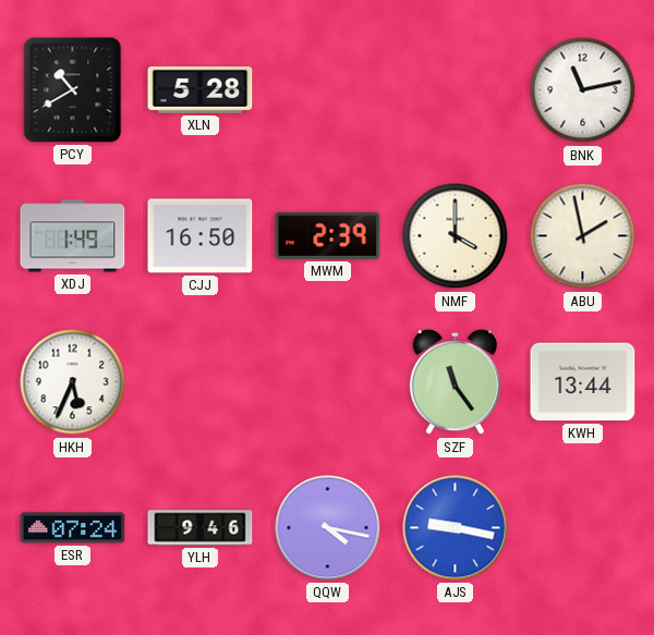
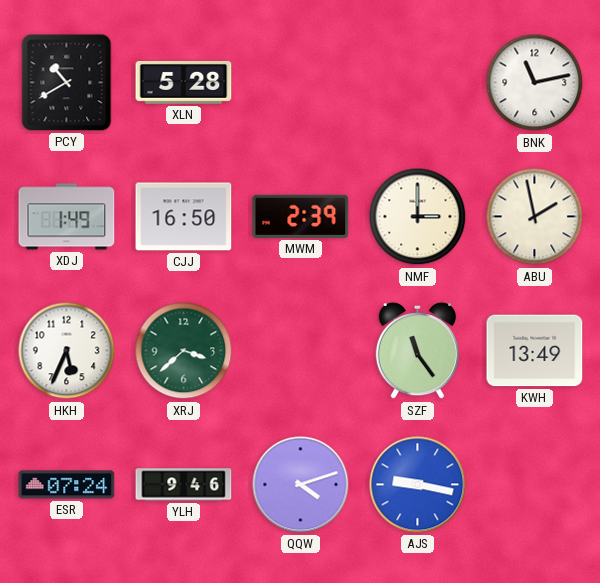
NMF: 4:00 -> 3:00 (418, 217)
XRJ: none -> 3:38 (184, 351)
KWH: 13:44 -> 13:49 (535, 351)
QQW: 4:17 -> 4:12 (301, 485)
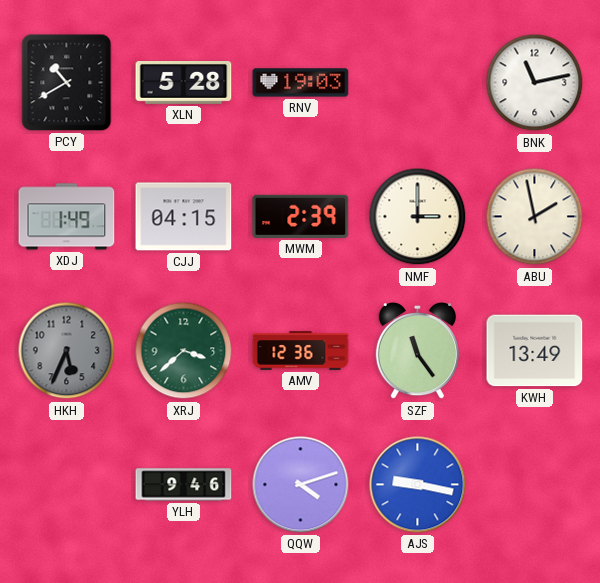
RNV: none -> 19:03 (301, 83)
CJJ: 16:50 -> 04:15 (184, 217)
HKH dial: white -> grey (67, 351)
AMV: none -> 12:36 (301, 351)
ESR: 07:24 -> none (67, 485)
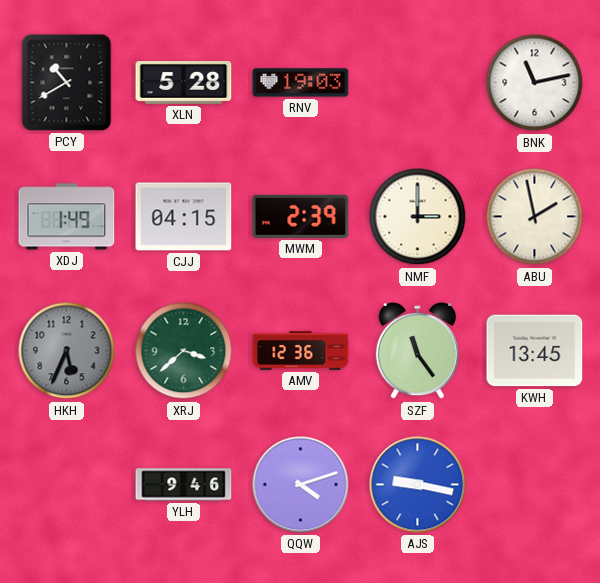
KWH: 13:49 -> 13:45 (535, 351)
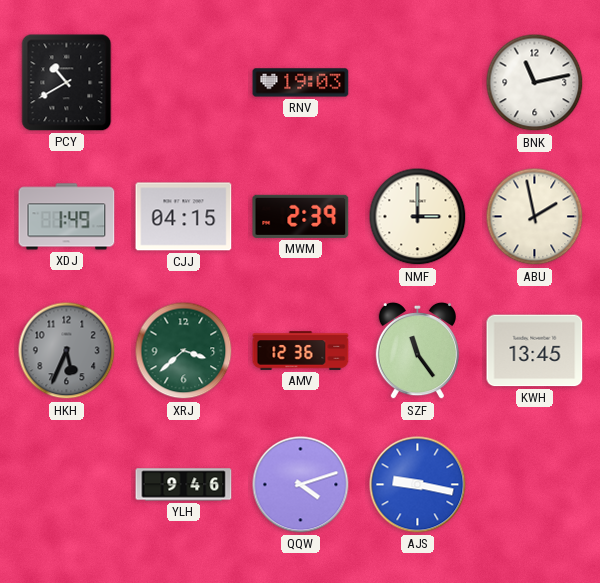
XLN: 5:28 -> none (184, 83)
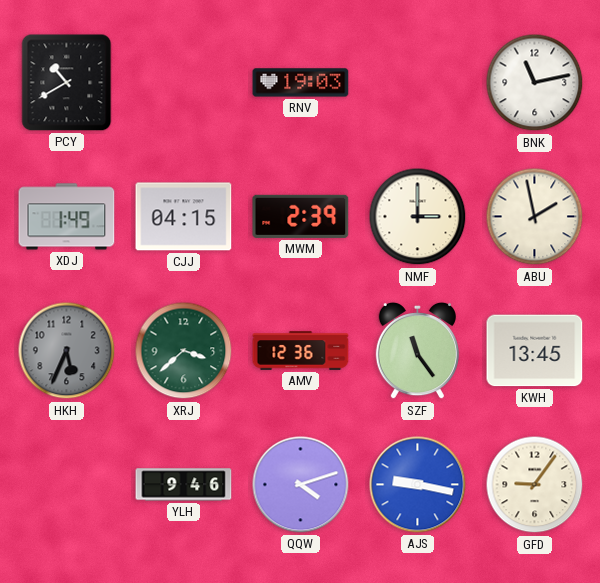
GFD: none -> 9:06 (535, 485)
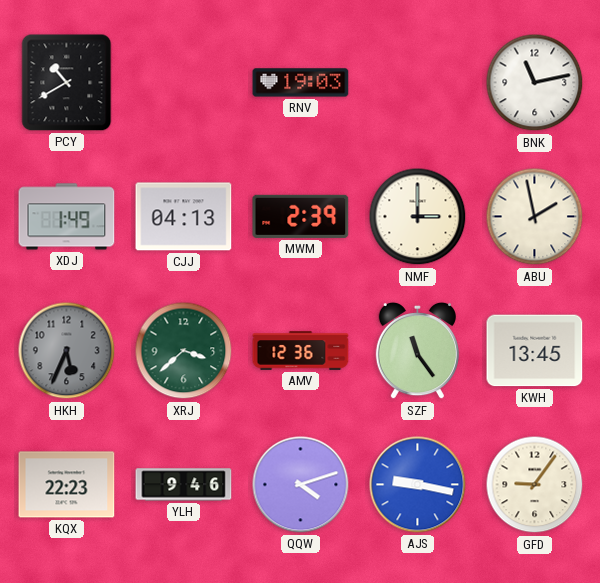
CJJ: 04:15 -> 04:13 (184, 217)
KQX: none -> 22:23 (67, 485)
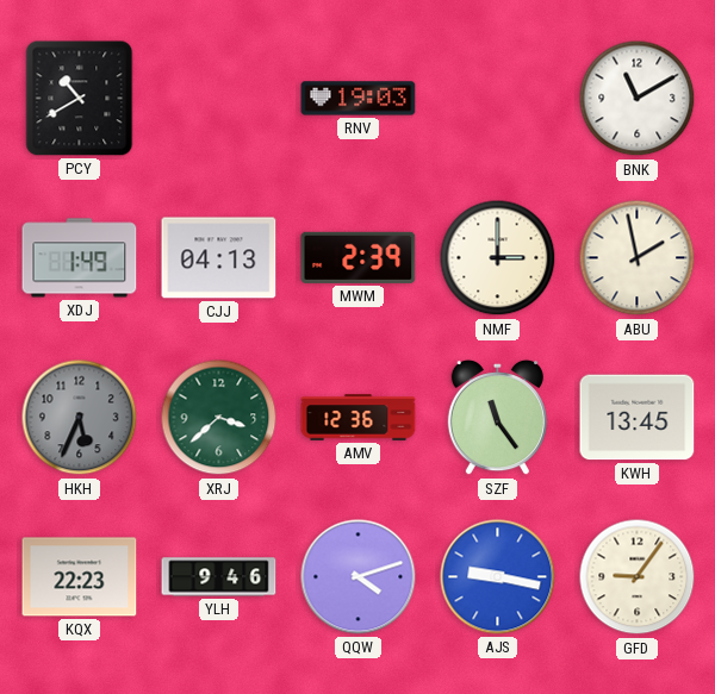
BNK: 11:13 -> 11:10 (638, 99)
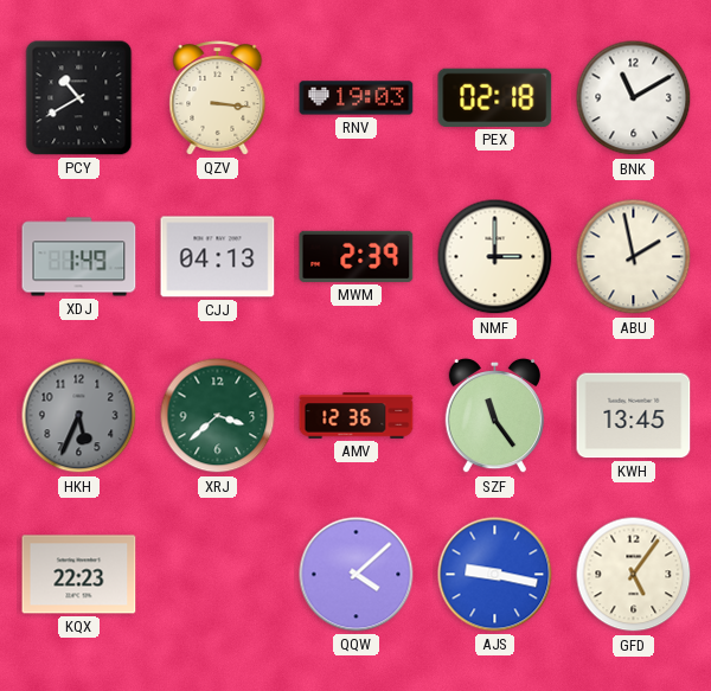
QZV: none -> 3:16 (218, 98)
PEX: none -> 02:18 (495, 97)
YLH: 9:46 -> none (219, 577)
QQW: 4:12 -> 4:08 (357, 575)
GFD: 9:06 -> 5:06 (634, 575)
